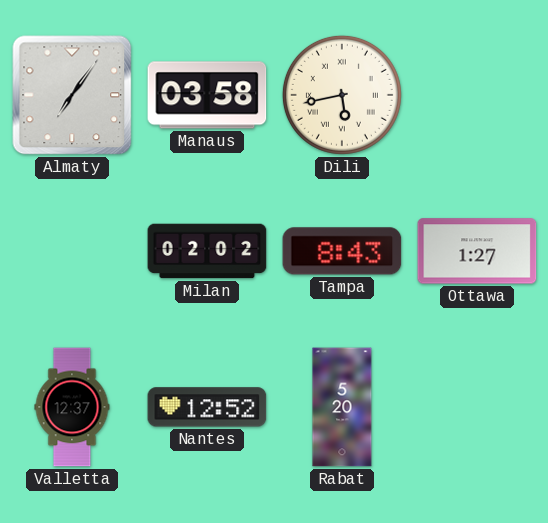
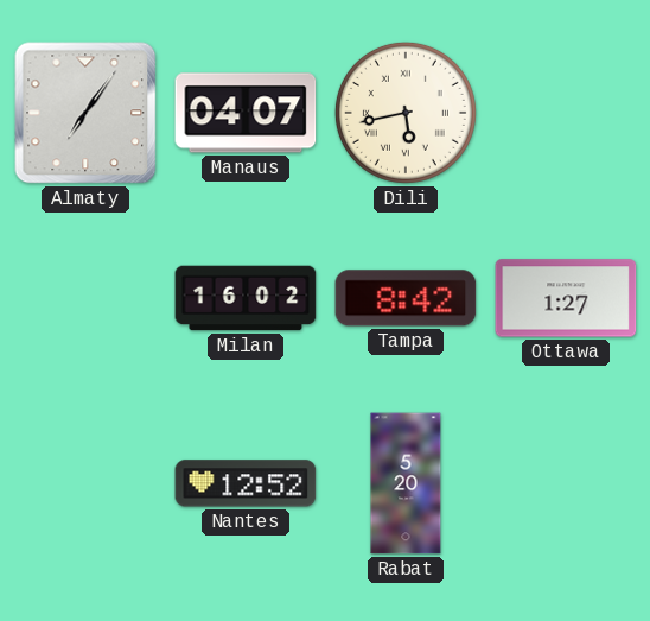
Manaus: 03:58 -> 04:07 (246, 113)
Milan: 02:02 -> 16:02 (246, 298)
Tampa: 8:43 -> 8:42 (406, 298)
Valletta: 12:37 -> none (72, 407)
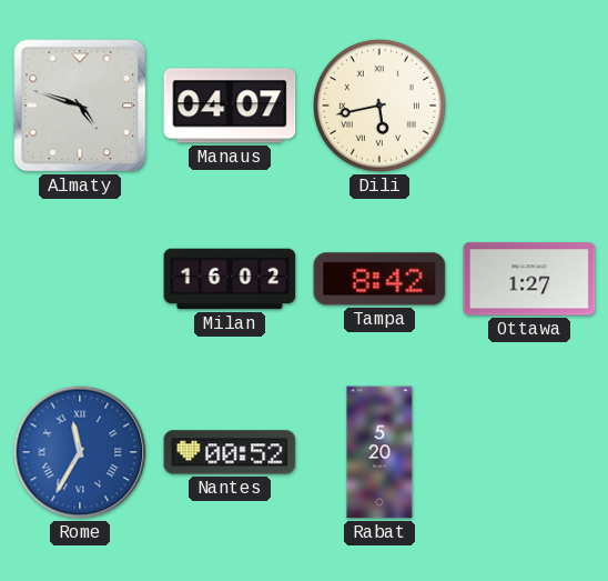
Almaty: 7:06 -> 4:48 (80, 106)
Rome: none -> 11:35 (80, 452)
Nantes: 12:52 -> 00:52 (230, 452)
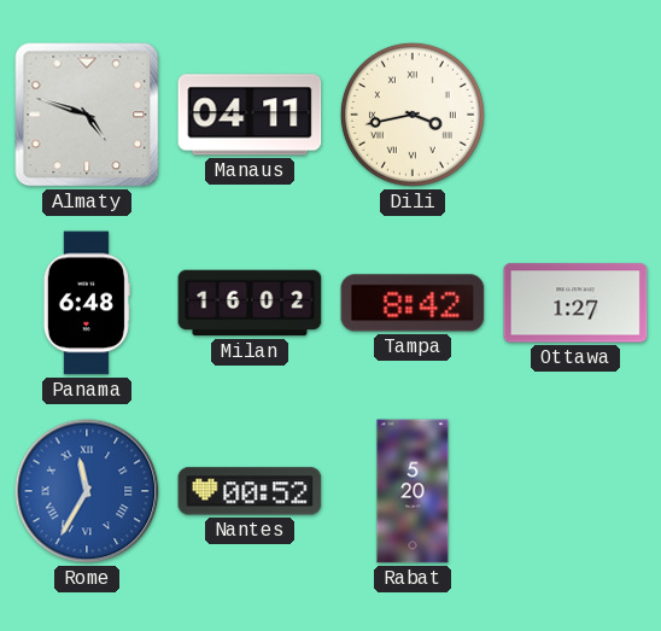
Manaus: 04:07 -> 04:11 (250, 115)
Dili: 5:43 -> 3:43 (413, 115)
Panama: none -> 6:48 (87, 303)
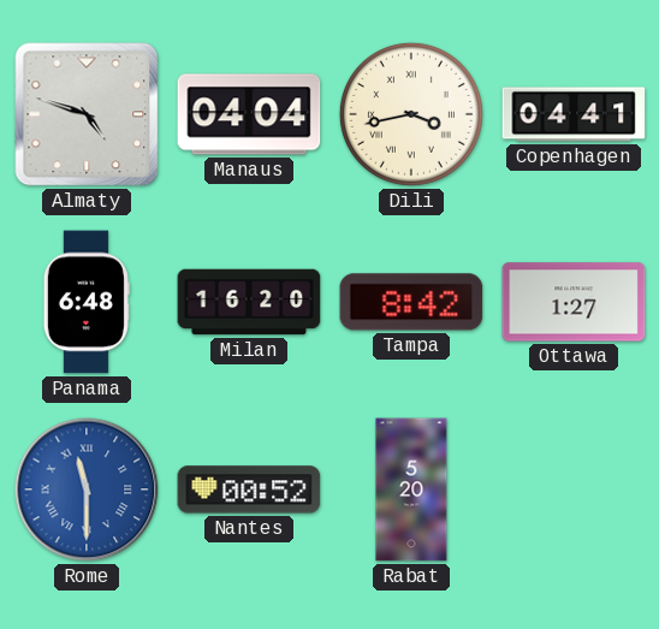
Manaus: 04:11 -> 04:04 (249, 114)
Copenhagen: none -> 04:41 (574, 114)
Milan: 16:02 -> 16:20 (249, 302)
Rome: 11:35 -> 11:30 (87, 489)
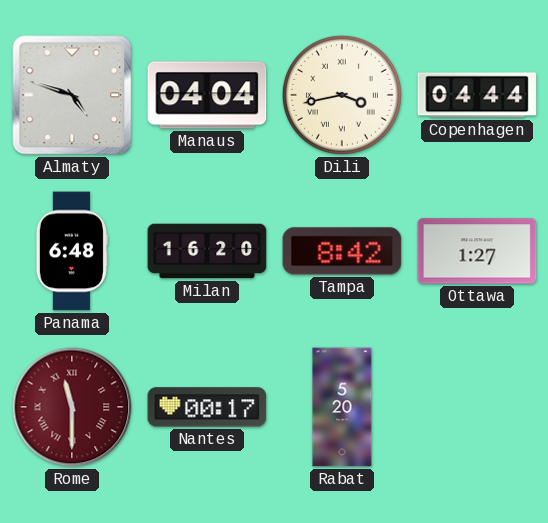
Copenhagen: 04:41 -> 04:44 (477, 95)
Rome dial: blue -> burgundy (72, 407)
Nantes: 00:52 -> 00:17 (207, 407)
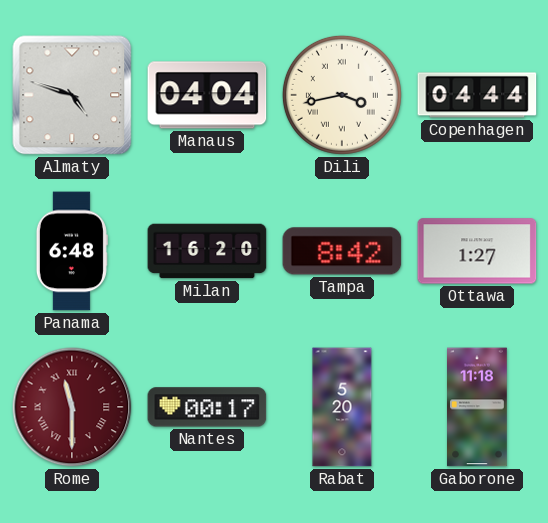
Gaborone: none -> 11:18 (477, 407)
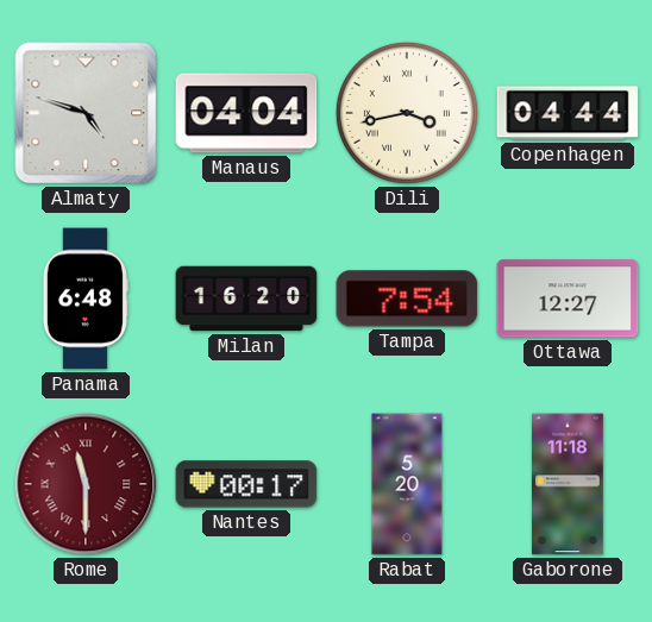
Tampa: 8:42 -> 7:54 (407, 299)
Ottawa: 1:27 -> 12:27 (568, 299)
